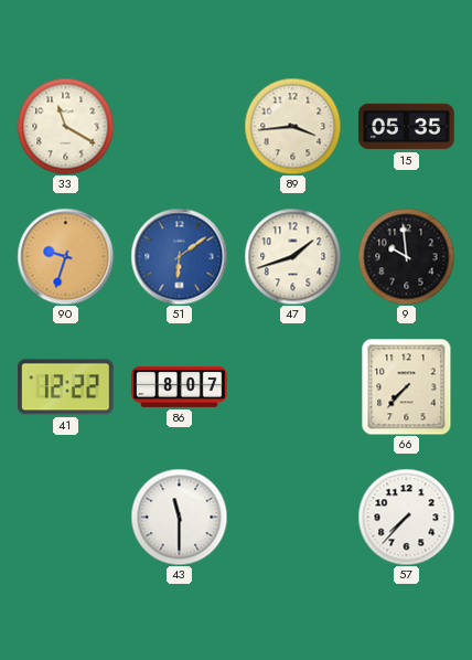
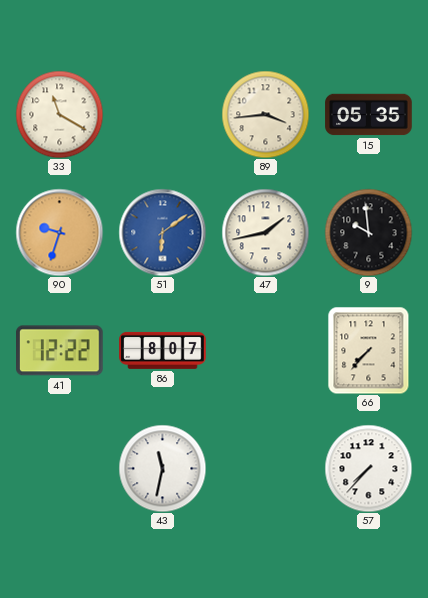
47: 1:42 -> 1:43 (265, 232)
43: 11:30 -> 11:32 (162, 468)
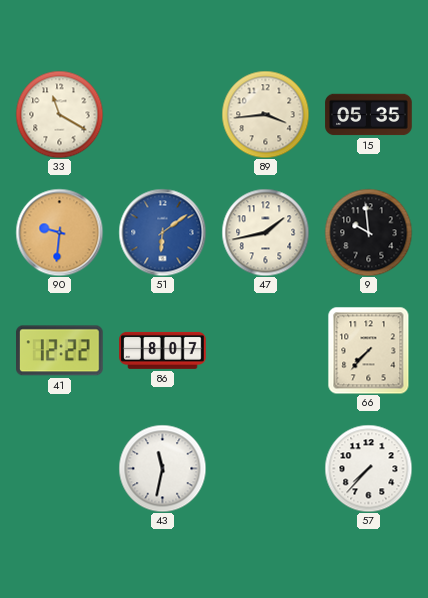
90: 9:33 -> 9:31 (59, 232)
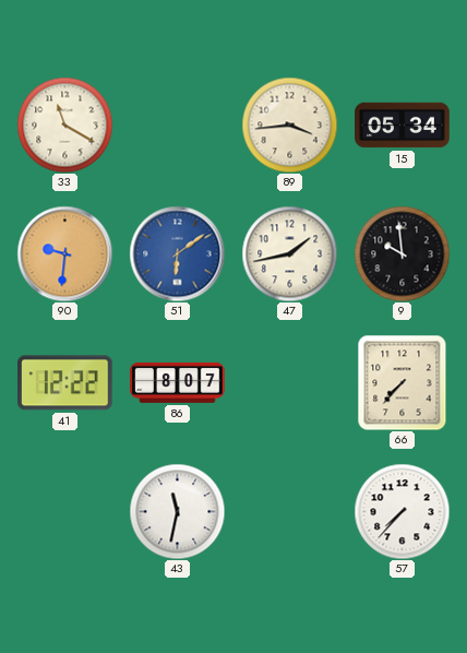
15: 05:35 -> 05:34 (403, 126)
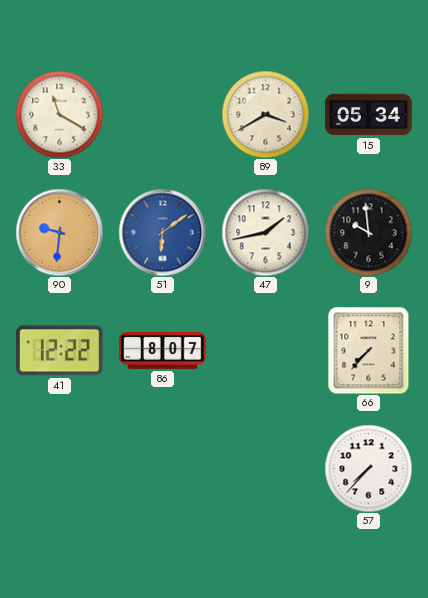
89: 3:44 -> 3:40 (265, 114)
43: 11:32 -> none (177, 511)
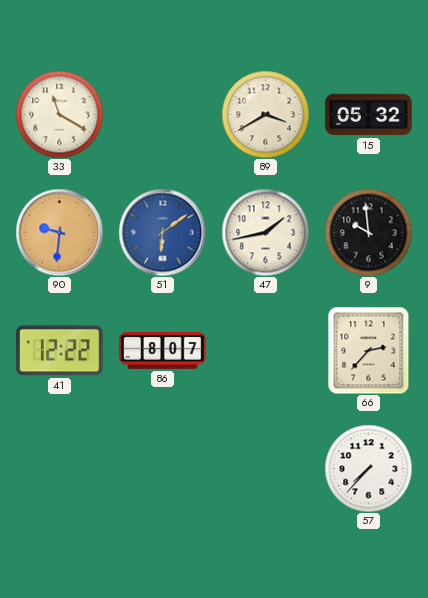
15: 05:34 -> 05:32 (369, 115)
66: 7:37 -> 2:37 (369, 350)
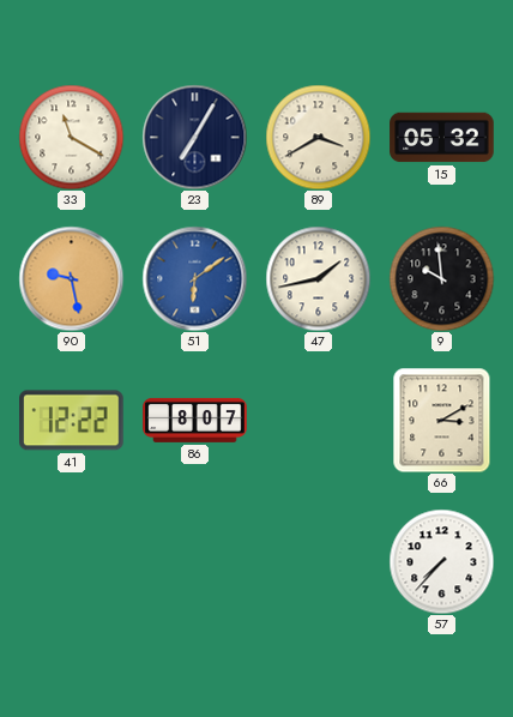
23: none -> 7:05 (194, 137)
90: 9:31 -> 9:28 (71, 278)
66: 2:37 -> 3:10 (442, 420)
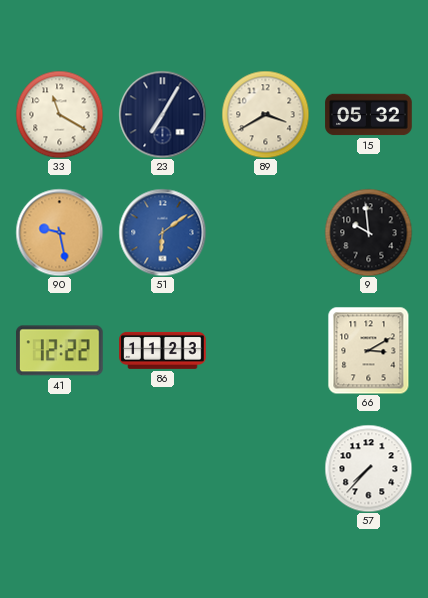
47: 1:43 -> none (318, 278)
86: 8:07 -> 11:23 (163, 350)
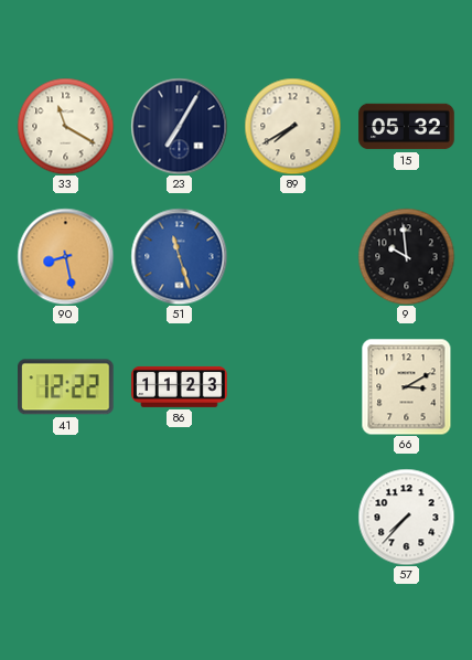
89: 3:40 -> 7:40 (292, 126)
90: 9:28 -> 8:28 (65, 256)
51: 6:09 -> 11:27 (179, 256)
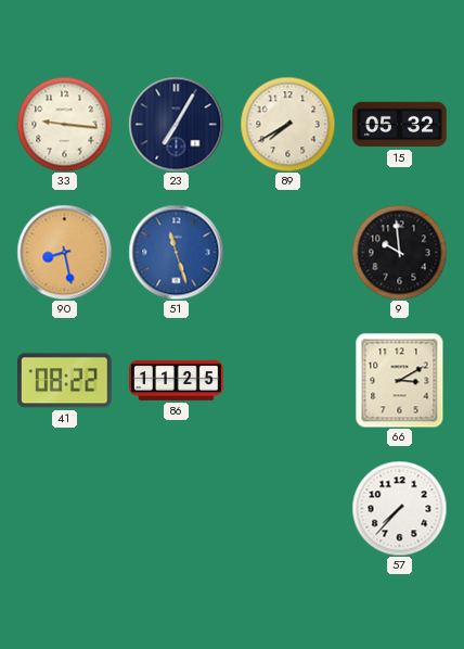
33: 11:20 -> 9:16 (64, 124)
41: 12:22 -> 08:22 (65, 381)
86: 11:23 -> 11:25 (177, 380)
